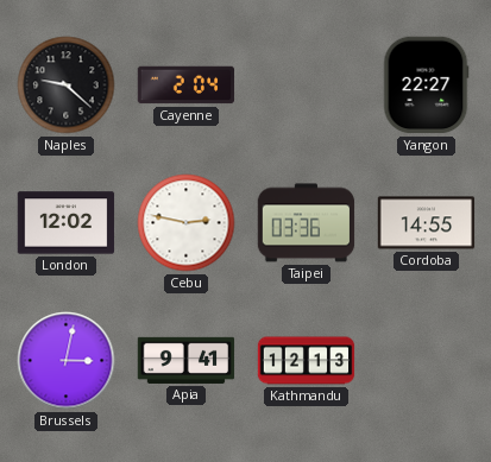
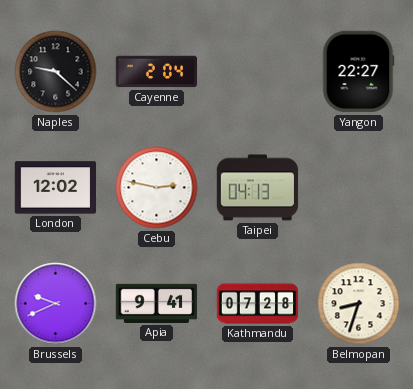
Taipei: 03:36 -> 04:13 (258, 188)
Cordoba: 14:55 -> none (427, 223)
Brussels: 3:02 -> 9:41 (56, 304)
Kathmandu: 12:13 -> 07:28 (258, 304)
Belmopan: none -> 8:33 (359, 304)
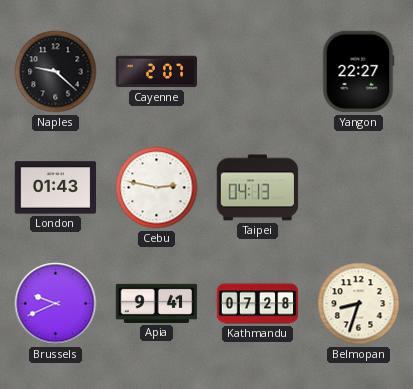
Cayenne: 2:04 -> 2:07 (157, 72)
London: 12:02 -> 01:43 (56, 188)
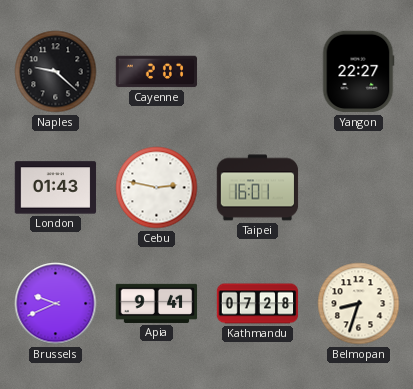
Taipei: 04:13 -> 16:01 (258, 188)
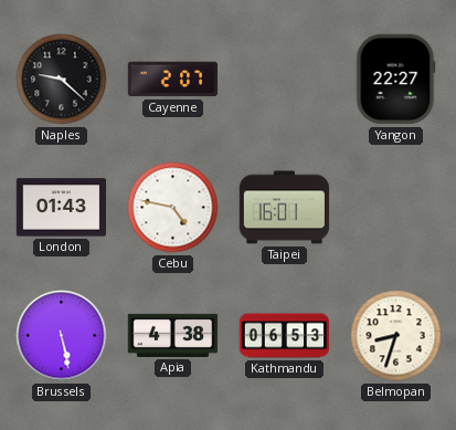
Cebu: 2:47 -> 4:47 (173, 208)
Brussels: 9:41 -> 5:28 (62, 336)
Apia: 9:41 -> 4:38 (173, 335)
Kathmandu: 07:28 -> 06:53 (285, 336)
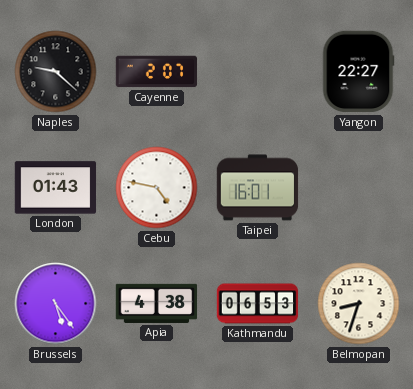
Brussels: 5:28 -> 5:24 (56, 304)
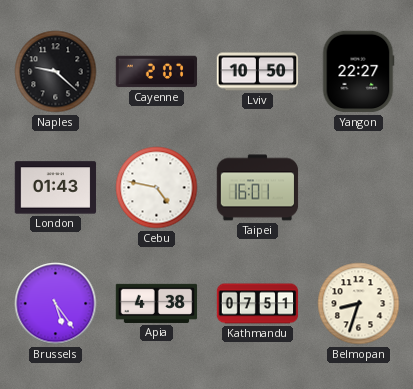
Lviv: none -> 10:50 (258, 72)
Kathmandu: 06:53 -> 07:51 (258, 304)
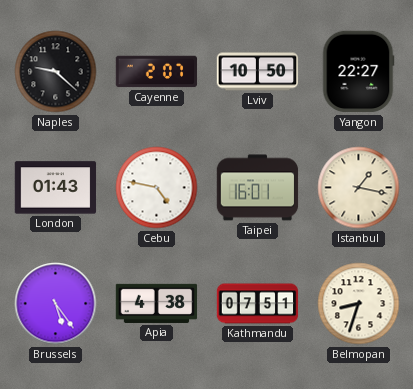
Istanbul: none -> 1:17 (359, 188)
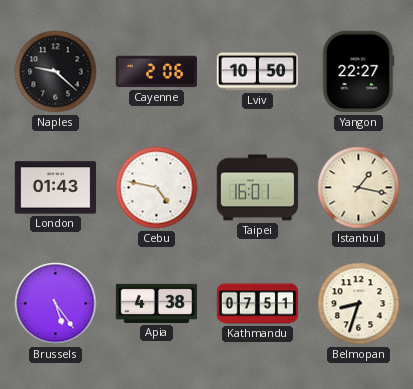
Cayenne: 2:07 -> 2:06 (157, 72)
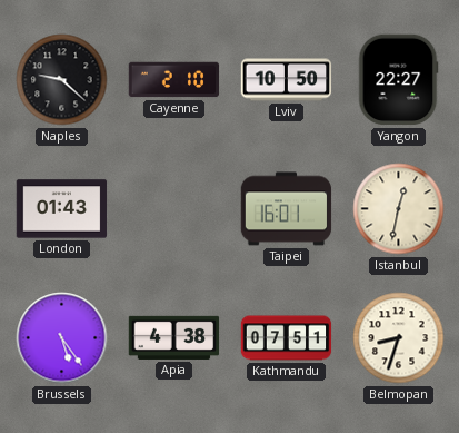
Cayenne: 2:06 -> 2:10 (174, 80)
Cebu: 4:47 -> none (157, 188)
Istanbul: 1:17 -> 12:32 (399, 209)
